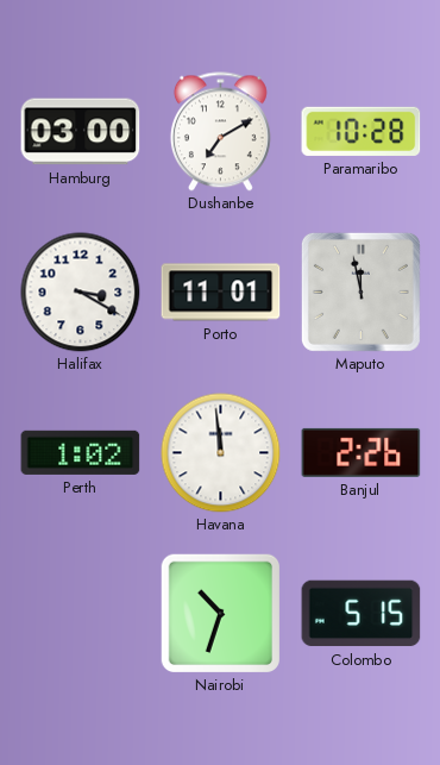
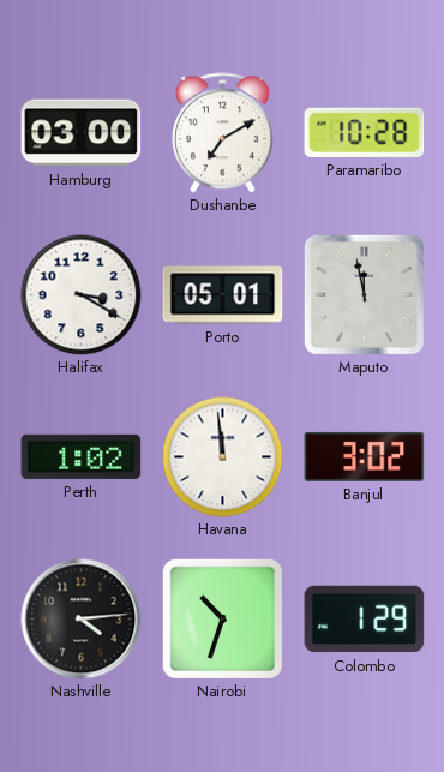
Porto: 11:01 -> 05:01 (223, 295)
Banjul: 2:26 -> 3:02 (365, 456)
Nashville: none -> 4:14 (82, 620)
Colombo: 5:15 -> 1:29 (365, 620)
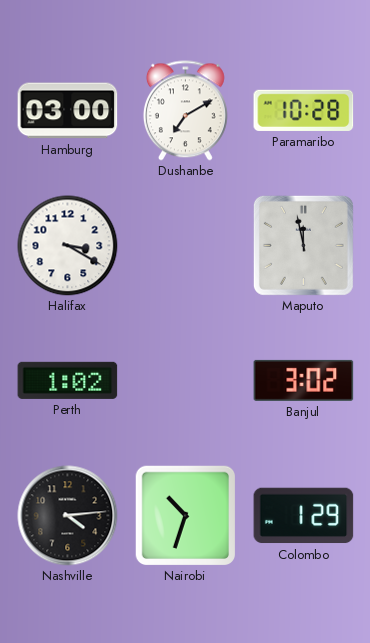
Porto: 05:01 -> none (223, 295)
Havana: 11:59 -> none (223, 457)
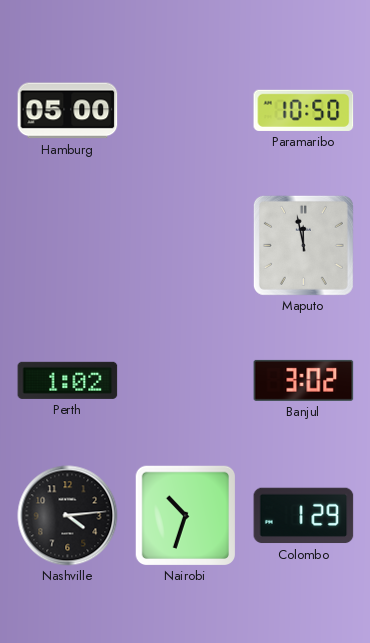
Hamburg: 03:00 -> 05:00 (68, 111)
Dushanbe: 7:10 -> none (185, 111)
Paramaribo: 10:28 -> 10:50 (304, 110)
Halifax: 3:20 -> none (68, 246)
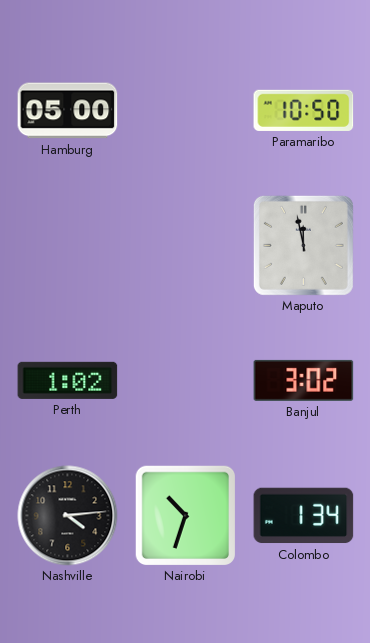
Colombo: 1:29 -> 1:34 (304, 516)
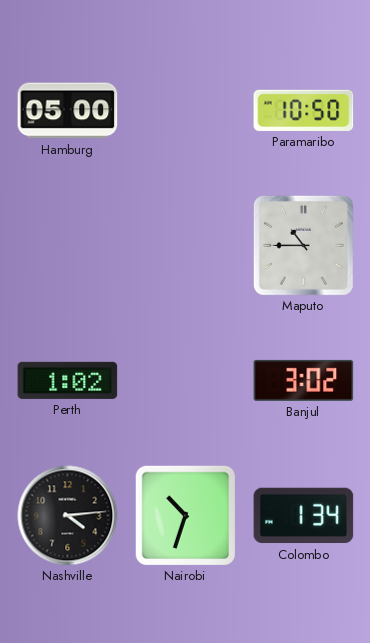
Maputo: 11:58 -> 10:45 (303, 245)
